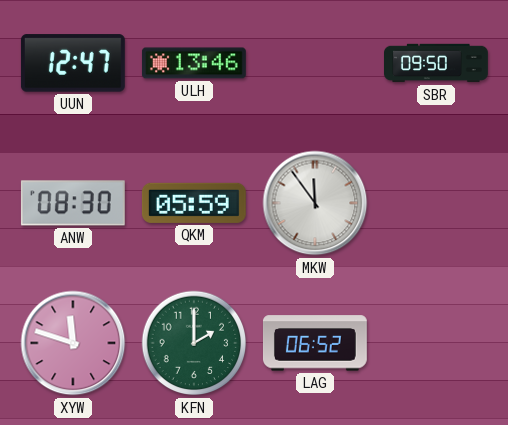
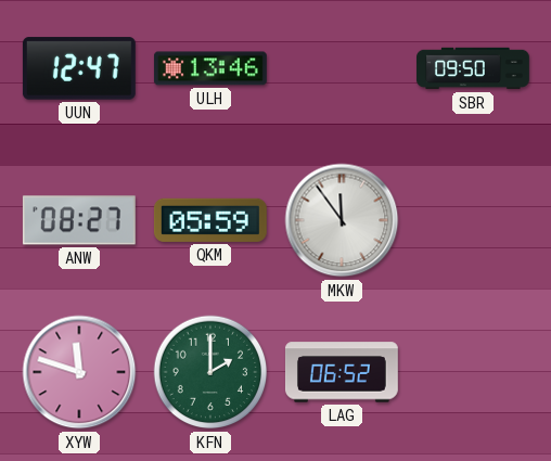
ANW: 08:30 -> 08:27 (79, 220)
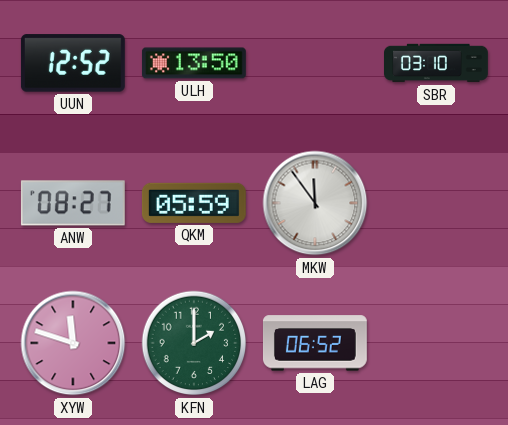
UUN: 12:47 -> 12:52 (73, 63)
ULH: 13:46 -> 13:50 (194, 63)
SBR: 09:50 -> 03:10 (437, 63)
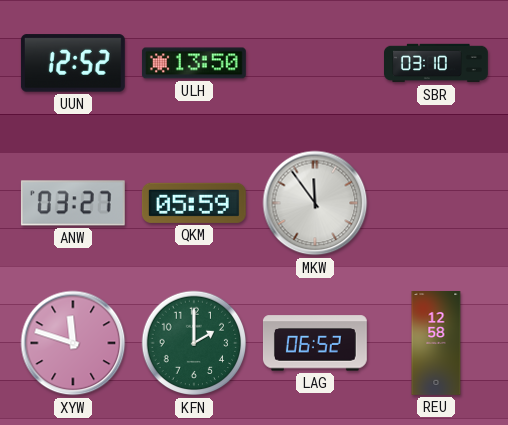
ANW: 08:27 -> 03:27 (73, 203)
REU: none -> 12:58 (436, 344)
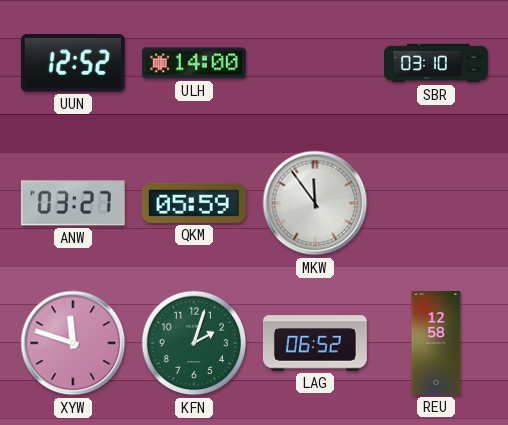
ULH: 13:50 -> 14:00 (194, 63)
KFN: 2:00 -> 2:03 (194, 343)
